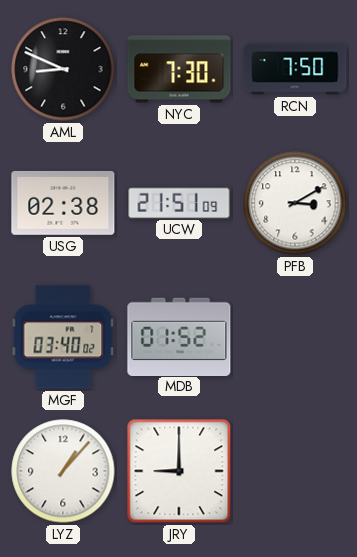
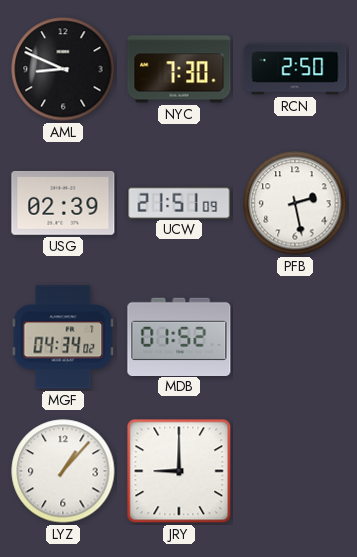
RCN: 7:50 -> 2:50 (295, 69)
USG: 02:38 -> 02:39 (63, 203)
PFB: 3:10 -> 2:28 (295, 203)
MGF: 03:40 -> 04:34 (63, 337)
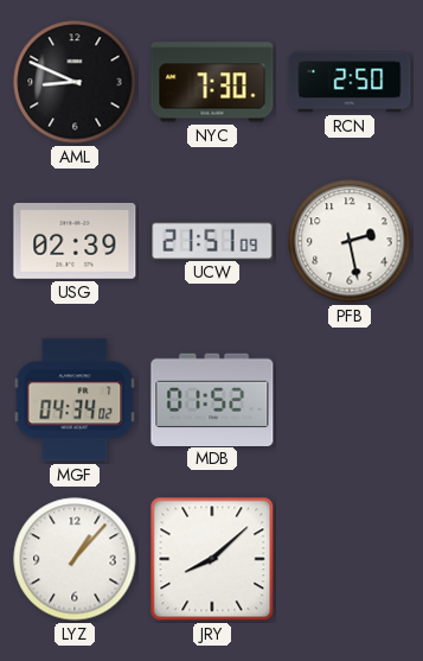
JRY: 9:00 -> 8:08 (212, 559)
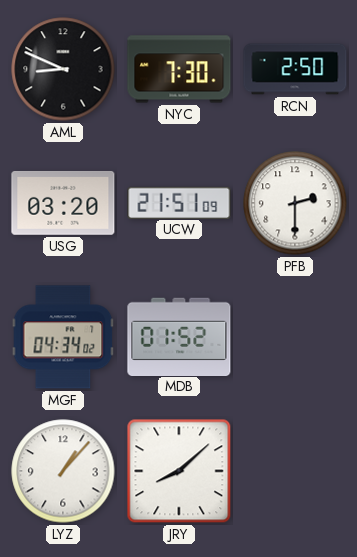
USG: 02:39 -> 03:20 (63, 203)
PFB: 2:28 -> 2:30 (295, 203)
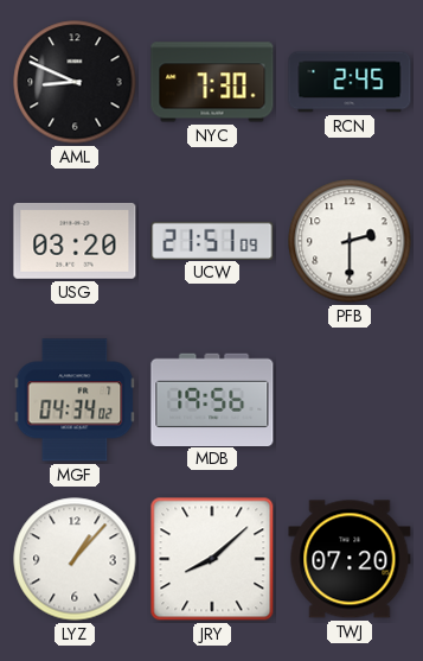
RCN: 2:50 -> 2:45 (350, 82)
MDB: 01:52 -> 19:56 (212, 399)
TWJ: none -> 07:20 (350, 559)
